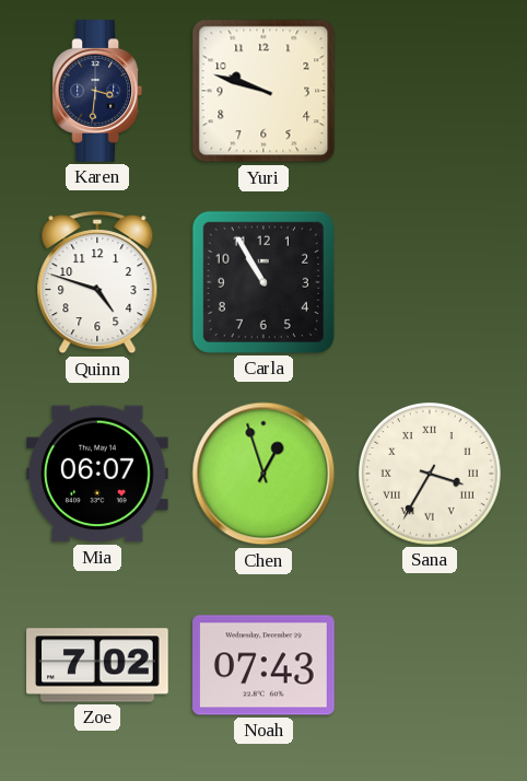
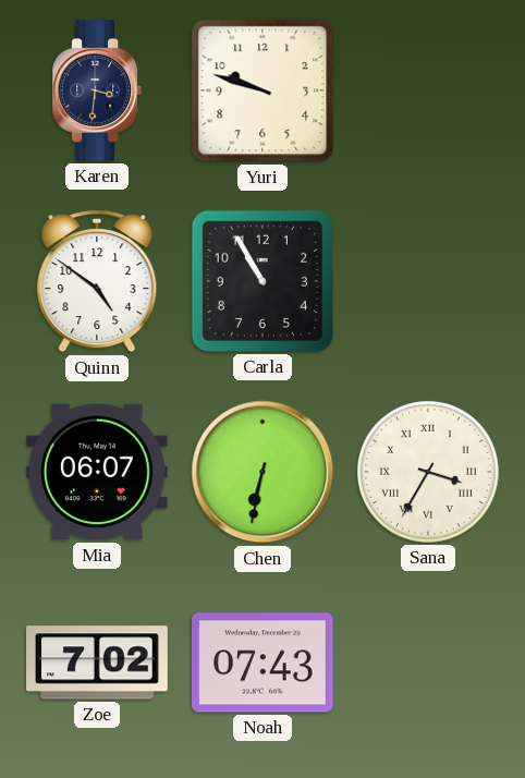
Quinn: 4:48 -> 4:51 (97, 281)
Chen: 12:57 -> 6:32 (262, 472)
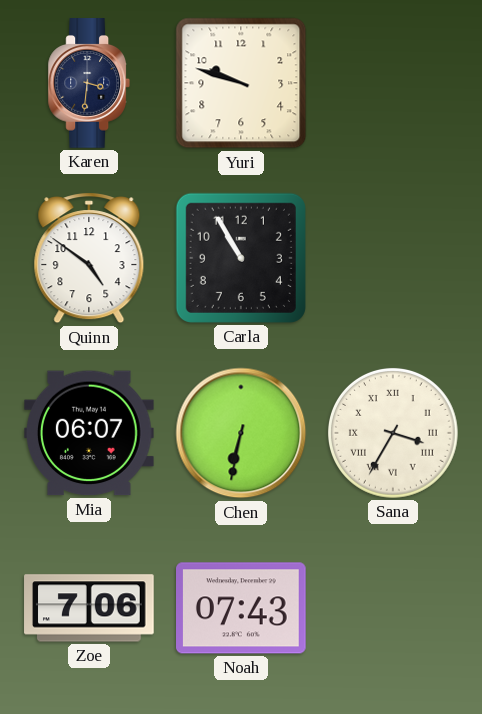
Zoe: 7:02 -> 7:06 (89, 608)
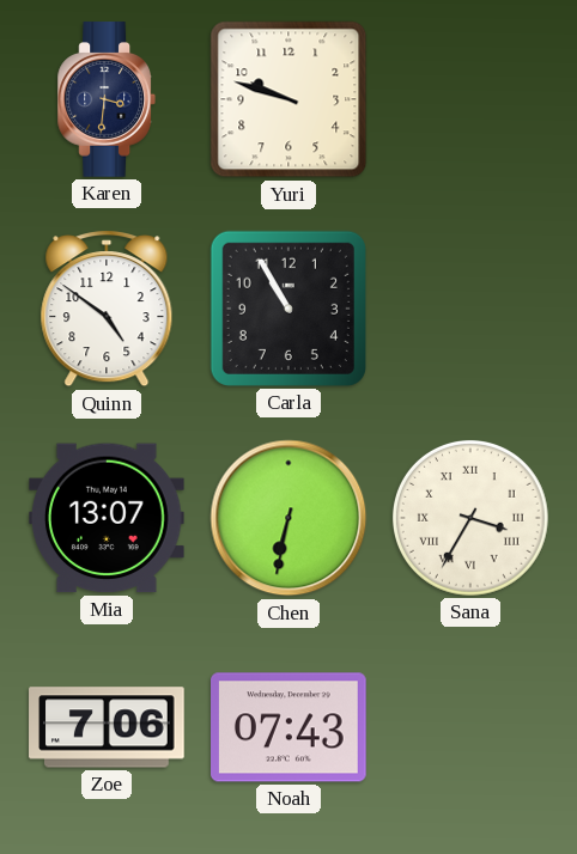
Mia: 06:07 -> 13:07 (108, 518)
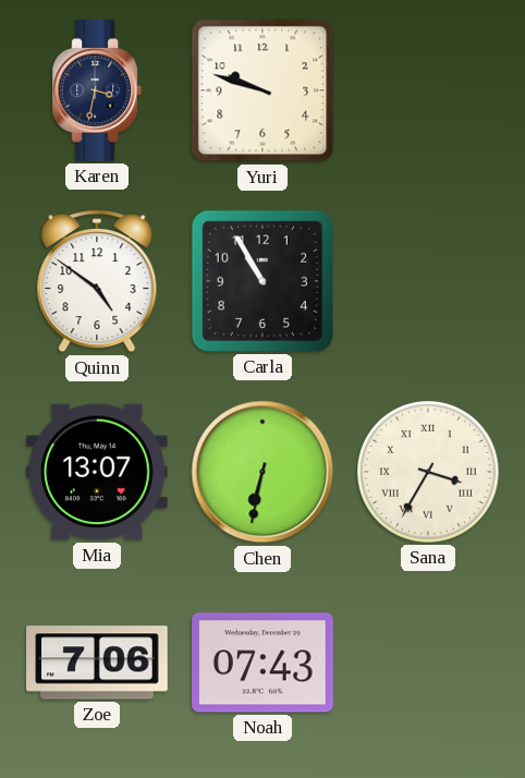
Karen: 3:31 -> 3:32 (96, 90)
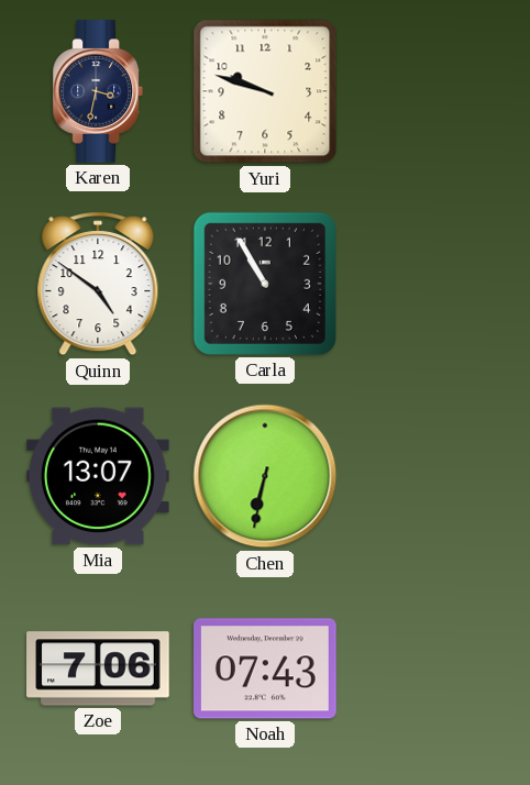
Sana: 3:35 -> none (428, 472)
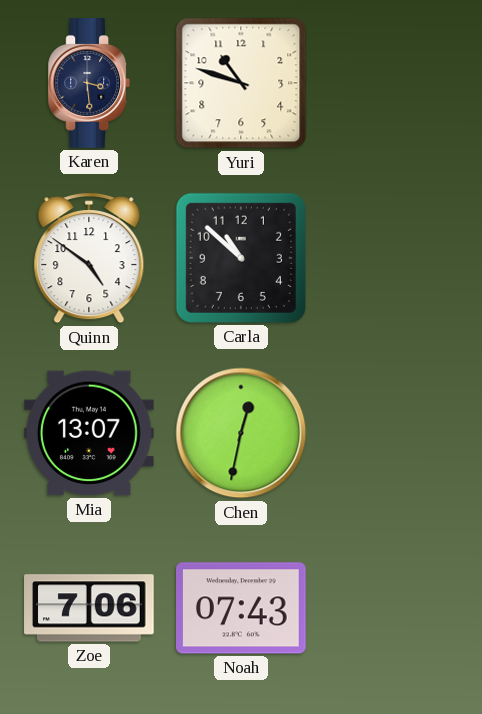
Karen: 3:32 -> 3:29 (88, 83)
Yuri: 9:48 -> 10:48 (241, 83)
Carla: 10:55 -> 10:52 (241, 258)
Chen: 6:32 -> 12:32 (241, 433)
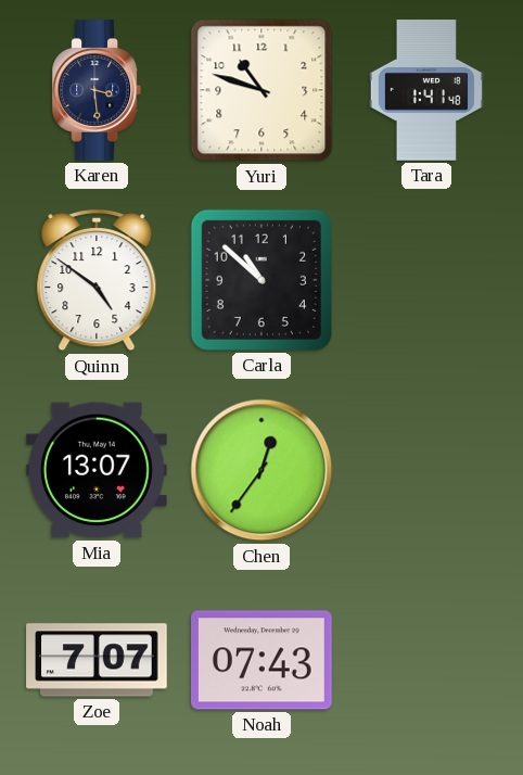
Tara: none -> 1:41 (426, 90)
Chen: 12:32 -> 12:36 (261, 470)
Zoe: 7:06 -> 7:07 (97, 660)
